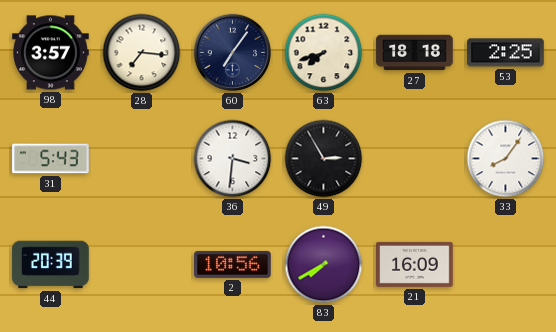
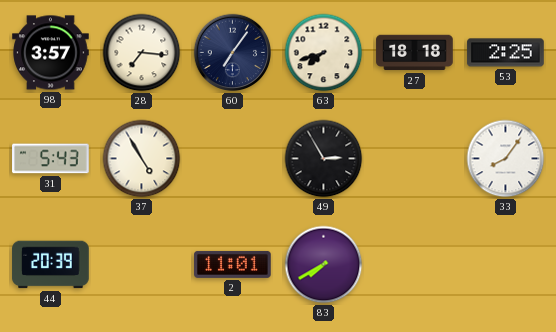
37: none -> 4:55 (142, 159)
36: 3:31 -> none (233, 159)
2: 10:56 -> 11:01 (233, 264)
21: 16:09 -> none (415, 264)
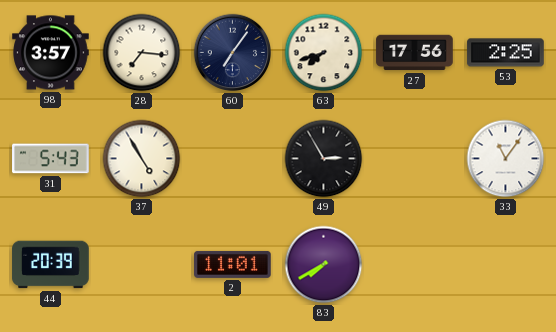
27: 18:18 -> 17:56 (415, 53)
33: 8:06 -> 11:06 (506, 159)
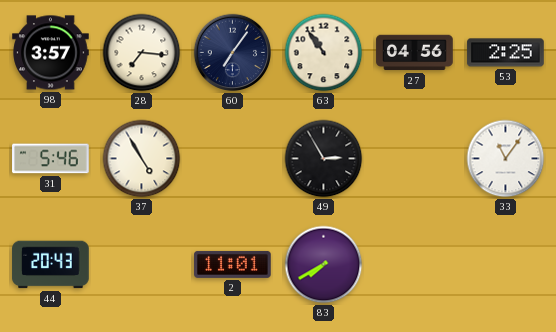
63: 7:42 -> 10:54 (324, 53)
27: 17:56 -> 04:56 (415, 53)
31: 5:43 -> 5:46 (51, 159)
44: 20:39 -> 20:43 (51, 265)
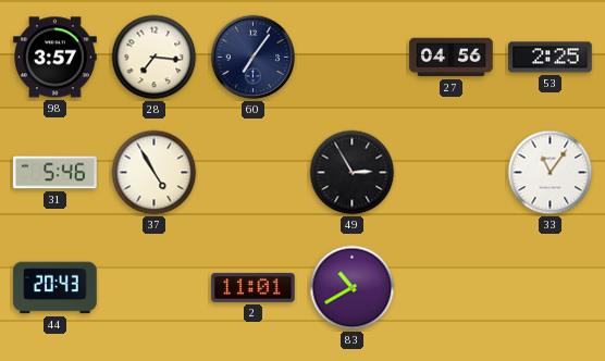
63: 10:54 -> none (324, 53)
83: 7:40 -> 10:40 (353, 288)
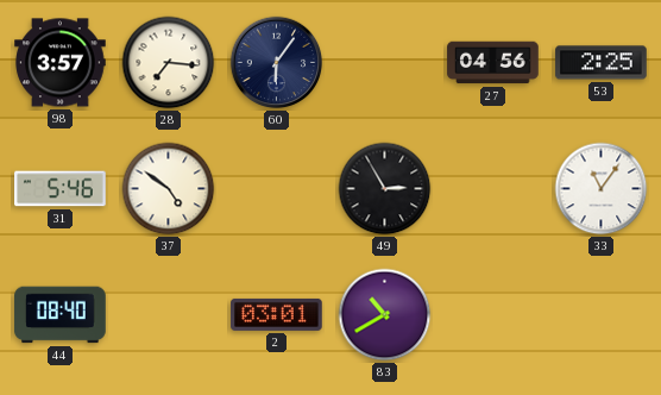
60: 7:06 -> 6:06 (277, 63)
37: 4:55 -> 4:51 (169, 189)
44: 20:43 -> 08:40 (61, 315)
2: 11:01 -> 03:01 (277, 314)
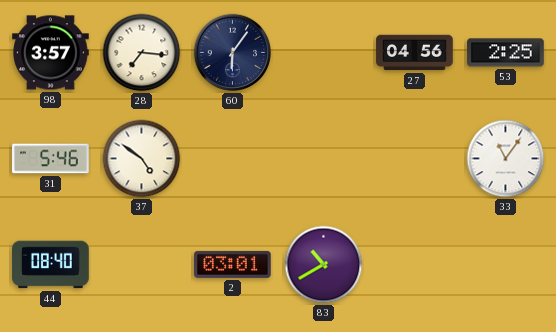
49: 2:55 -> none (385, 189)
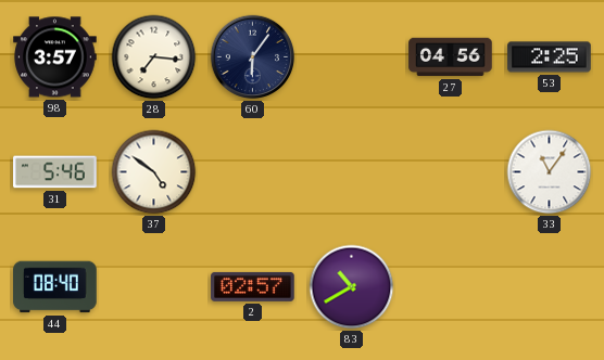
2: 03:01 -> 02:57 (253, 286)
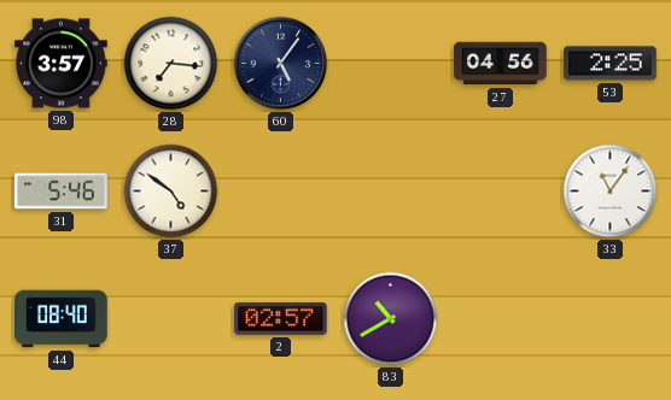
60: 6:06 -> 5:06 (281, 64)
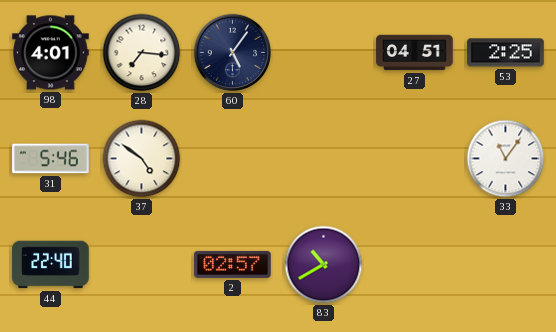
98: 3:57 -> 4:01 (51, 53)
27: 04:56 -> 04:51 (415, 53)
44: 08:40 -> 22:40 (51, 265)
